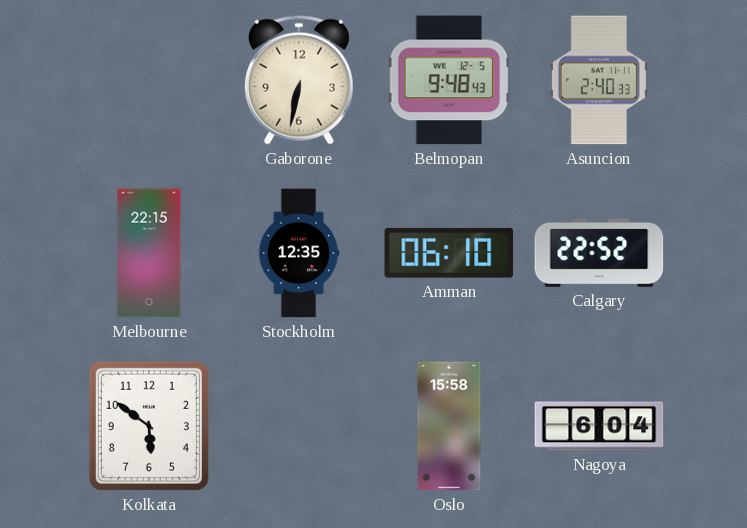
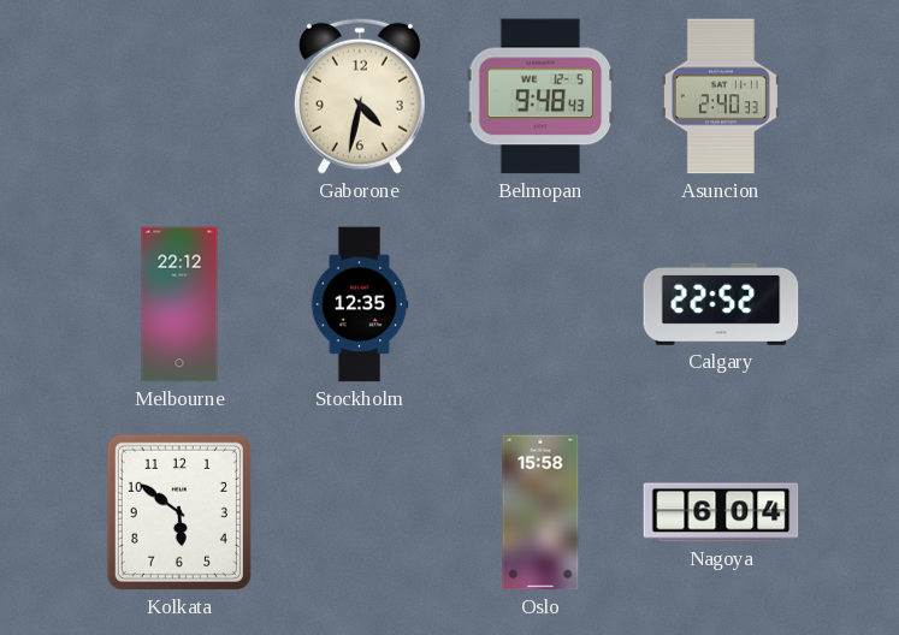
Gaborone: 6:32 -> 4:32 (360, 96)
Melbourne: 22:15 -> 22:12 (179, 304)
Amman: 06:10 -> none (449, 253)
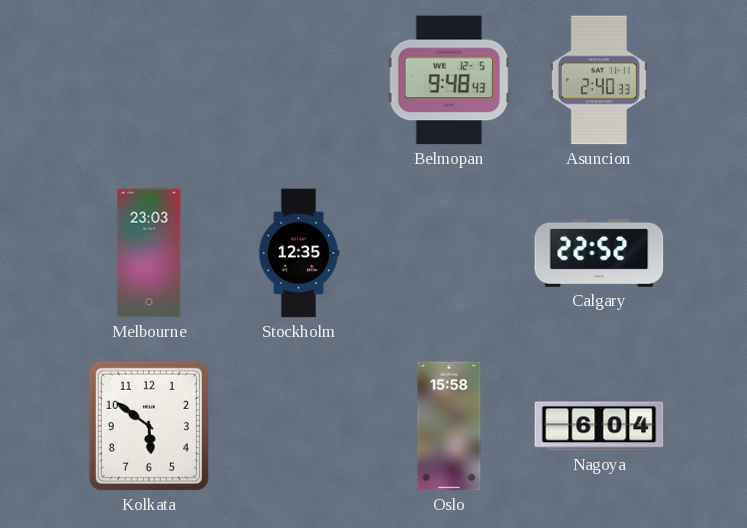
Gaborone: 4:32 -> none (360, 96)
Melbourne: 22:12 -> 23:03 (149, 253)
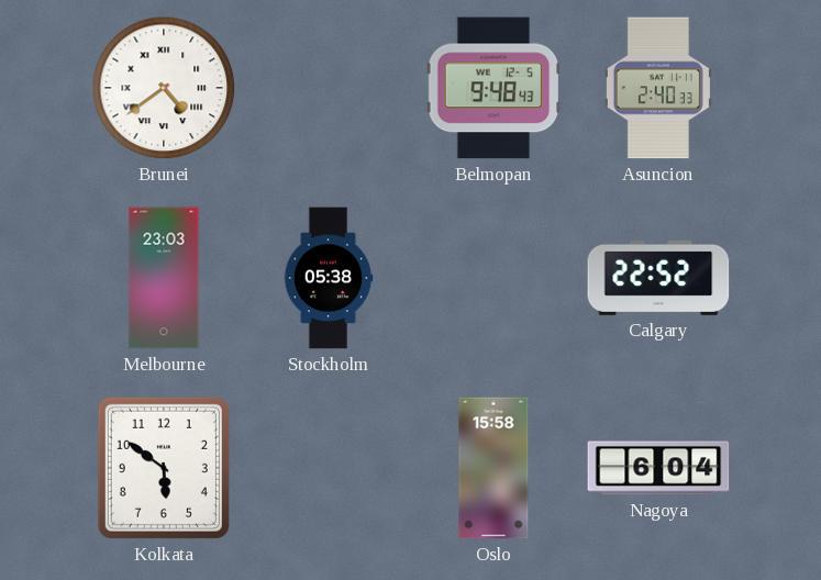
Brunei: none -> 4:39 (164, 88)
Stockholm: 12:35 -> 05:38 (329, 278)
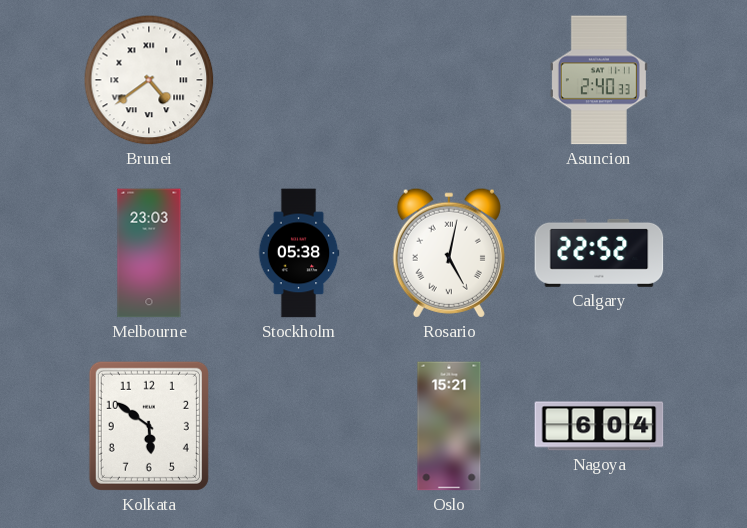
Belmopan: 9:48 -> none (493, 88)
Rosario: none -> 5:02 (449, 253)
Oslo: 15:58 -> 15:21 (449, 426)
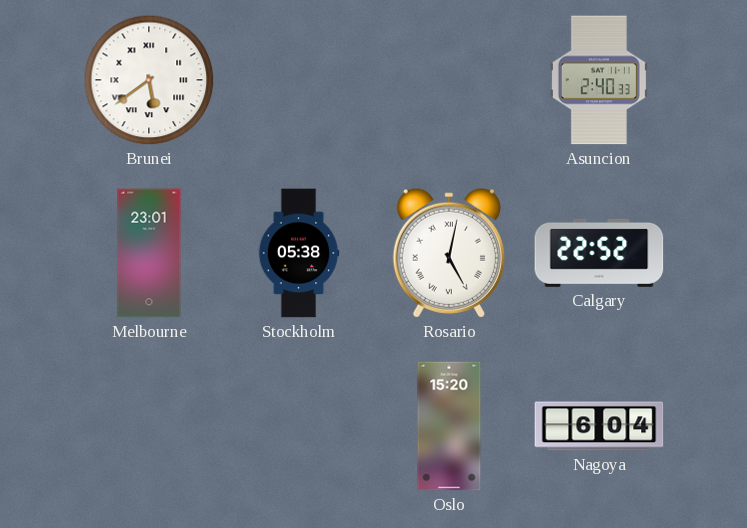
Brunei: 4:39 -> 5:39 (149, 80)
Melbourne: 23:03 -> 23:01 (149, 253)
Kolkata: 5:51 -> none (149, 426)
Oslo: 15:21 -> 15:20 (449, 426)
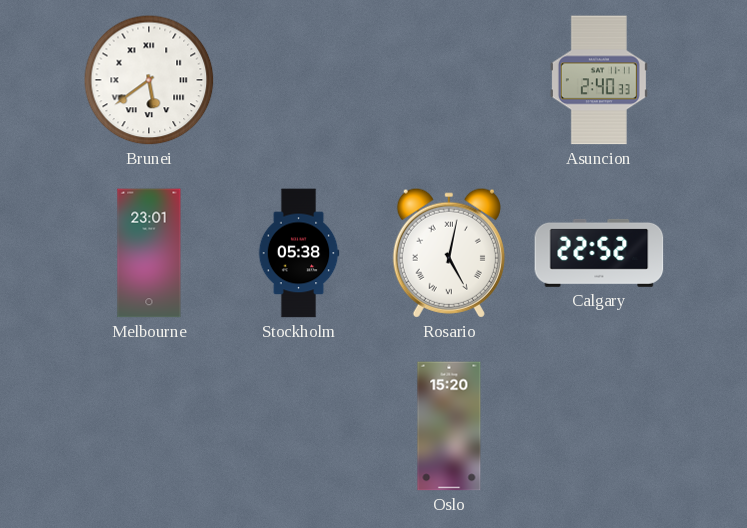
Nagoya: 6:04 -> none (599, 426)
